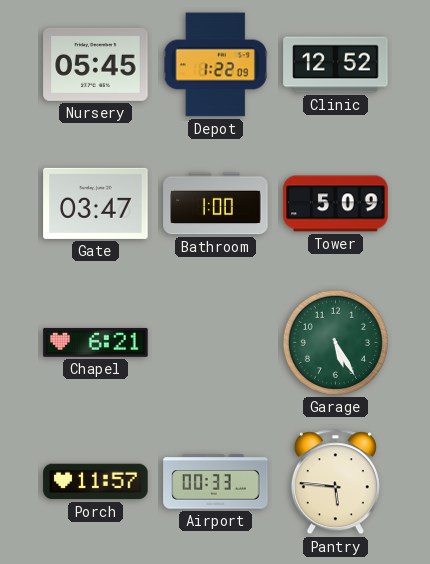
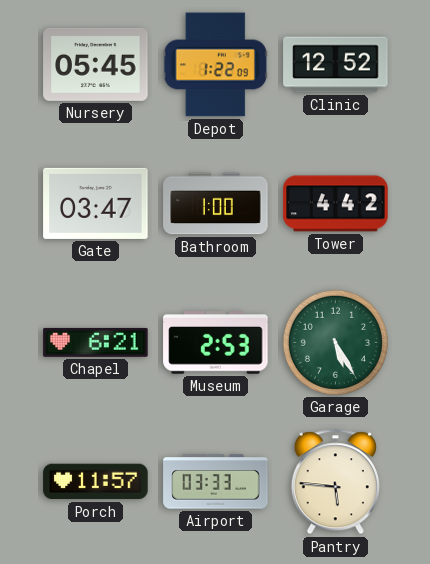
Tower: 5:09 -> 4:42 (336, 204)
Museum: none -> 2:53 (216, 343)
Airport: 00:33 -> 03:33 (216, 482)
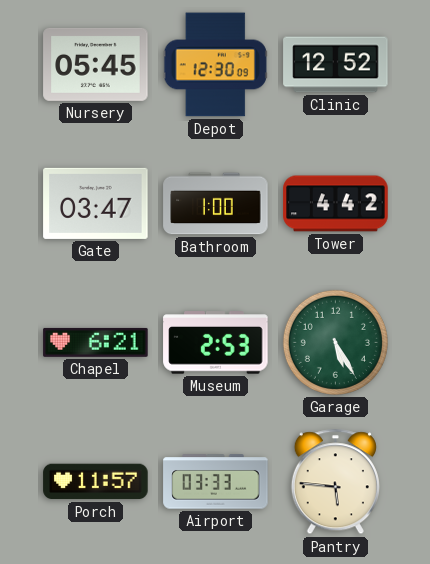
Depot: 1:22 -> 12:30 (215, 65)
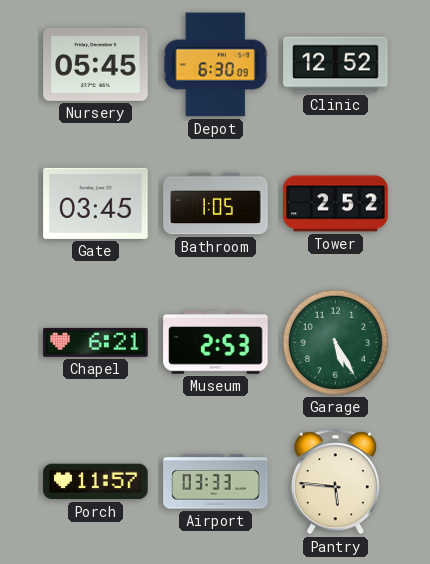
Depot: 12:30 -> 6:30 (215, 65)
Gate: 03:47 -> 03:45 (96, 203)
Bathroom: 1:00 -> 1:05 (216, 204)
Tower: 4:42 -> 2:52 (336, 204)
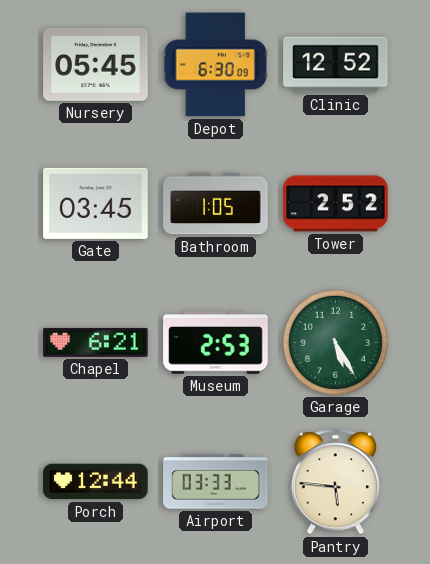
Porch: 11:57 -> 12:44 (96, 482)
